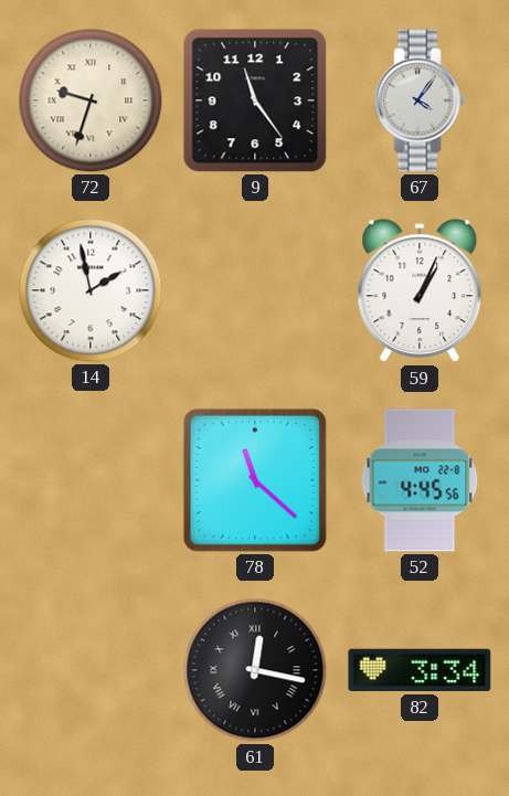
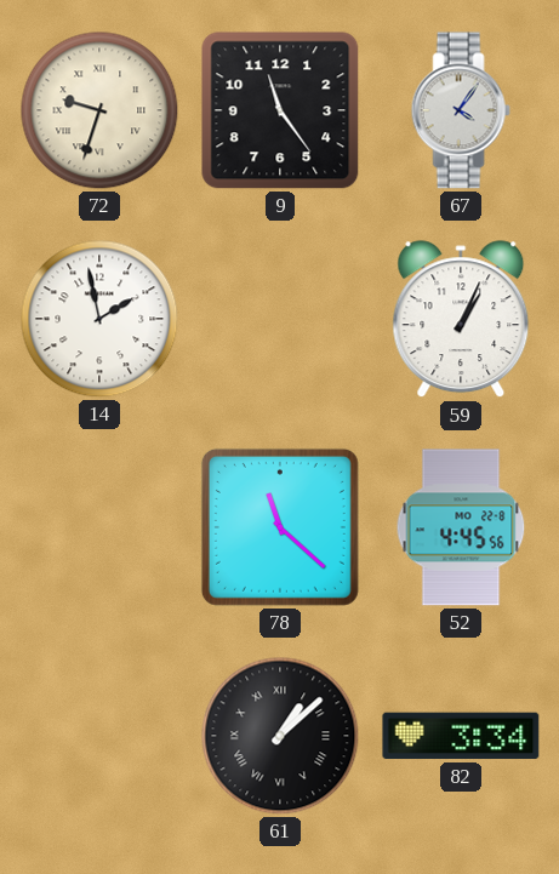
61: 12:17 -> 1:08 (280, 736)
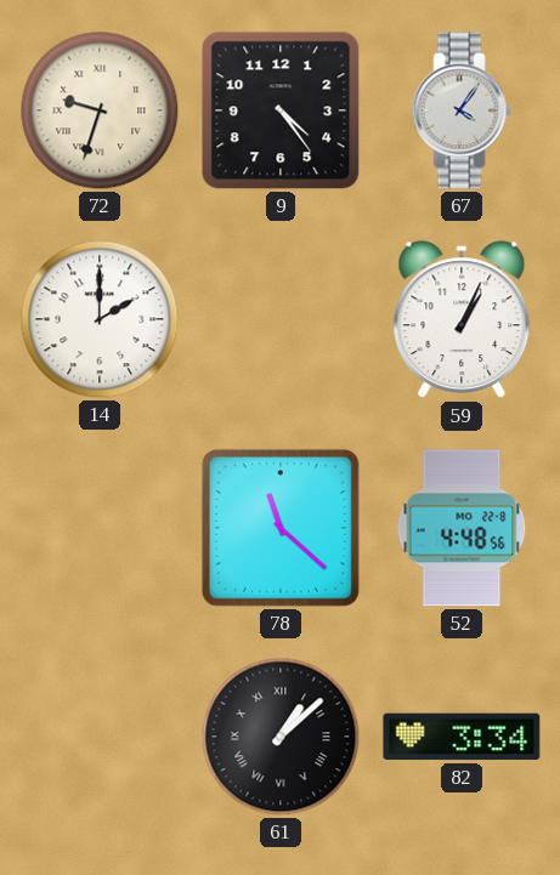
9: 11:24 -> 4:24 (281, 110)
14: 1:58 -> 2:00 (100, 319)
52: 4:45 -> 4:48 (462, 528)
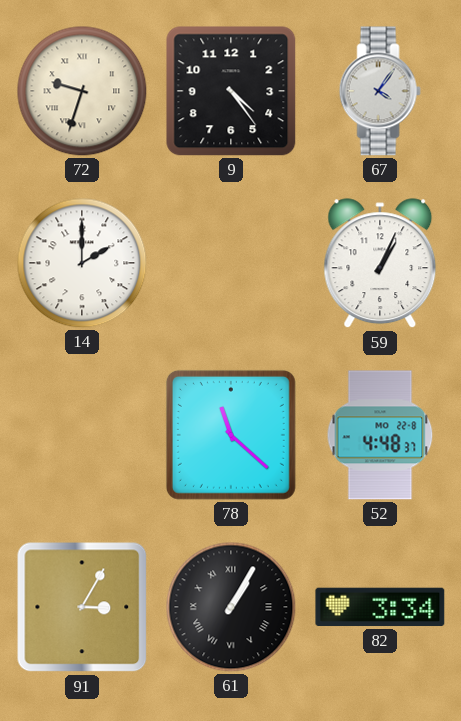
52: 4:48:56 -> 4:48:37 (380, 435)
91: none -> 3:05 (82, 607)
61: 1:08 -> 1:05 (231, 607)
